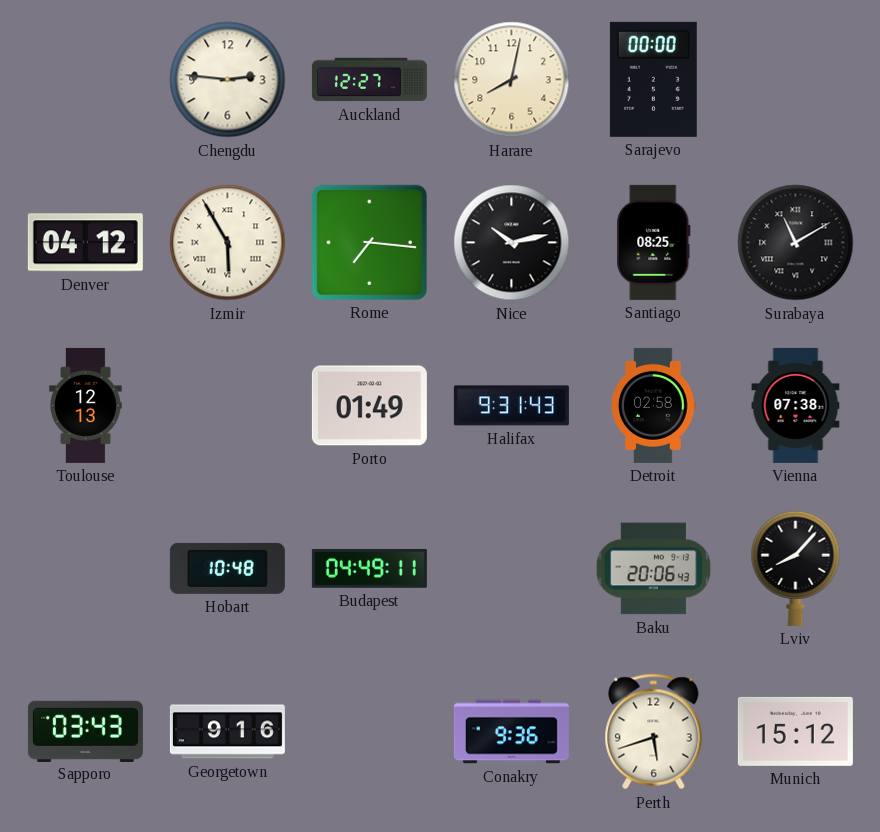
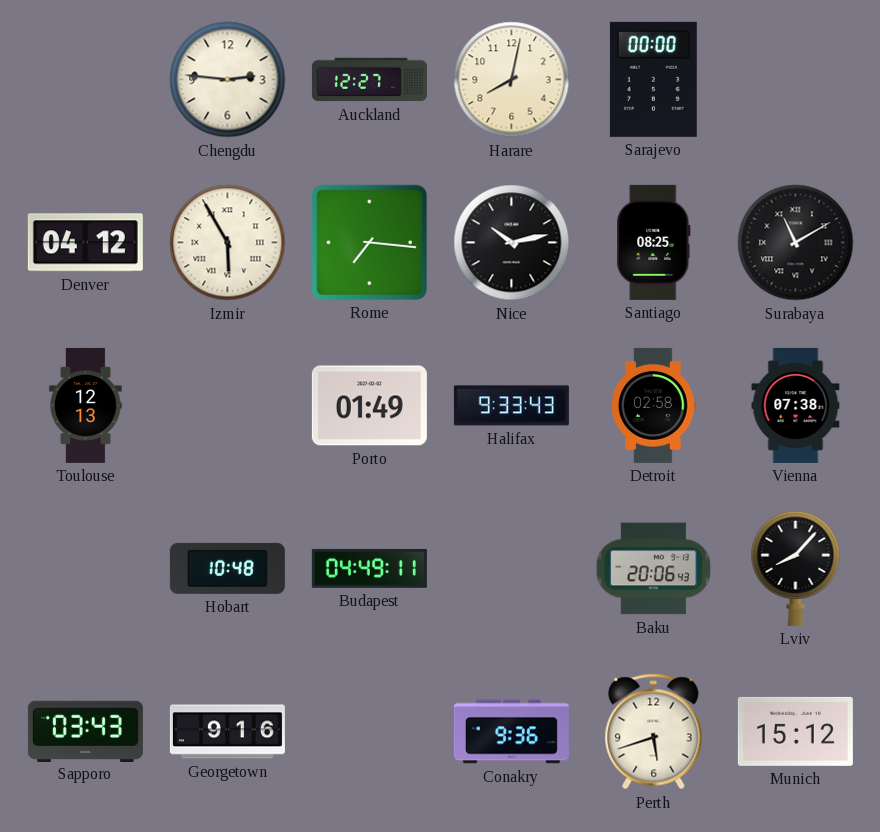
Halifax: 9:31 -> 9:33 (511, 406)
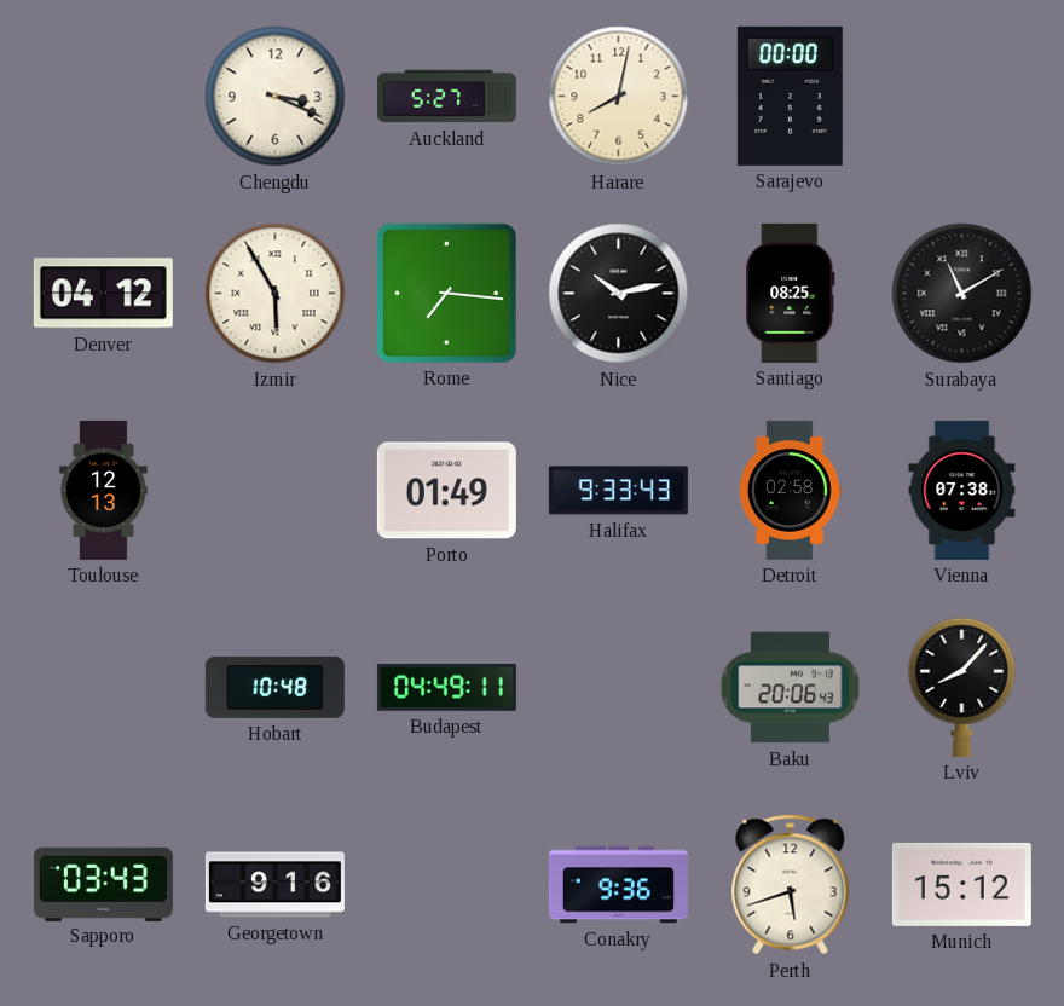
Chengdu: 2:46 -> 3:19 (276, 97)
Auckland: 12:27 -> 5:27 (446, 97)
